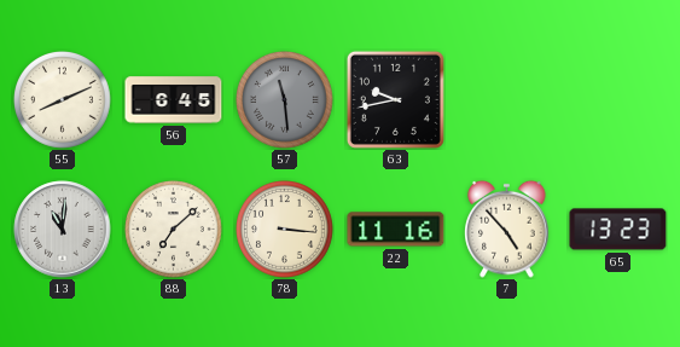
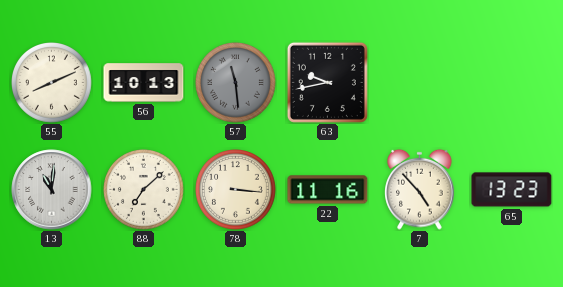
56: 6:45 -> 10:13 (144, 83)
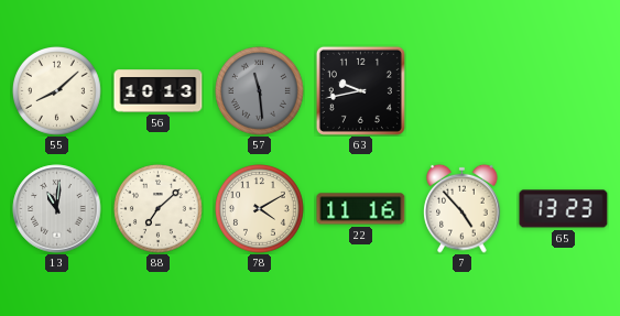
55: 8:11 -> 8:08 (57, 91)
78: 3:16 -> 4:10 (260, 209)
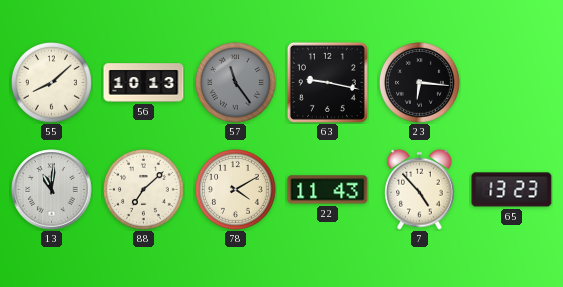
57: 11:29 -> 11:24 (236, 83)
63: 9:43 -> 9:17 (327, 82)
23: none -> 6:16 (420, 83)
22: 11:16 -> 11:43 (328, 190)
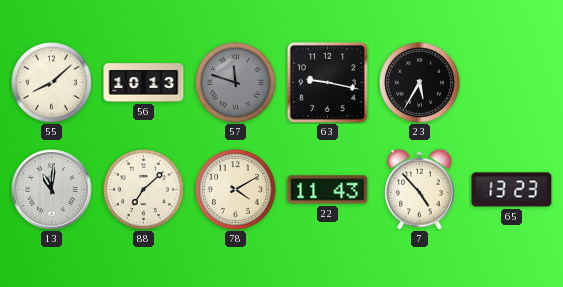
57: 11:24 -> 11:48 (236, 83)
23: 6:16 -> 5:35 (420, 83)
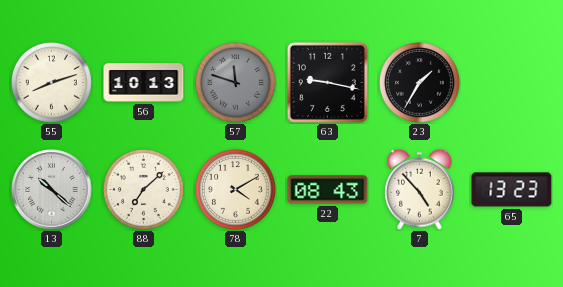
55: 8:08 -> 8:12 (52, 83)
23: 5:35 -> 1:35 (420, 83)
13: 11:01 -> 10:22 (52, 190)
22: 11:43 -> 08:43 (328, 190)
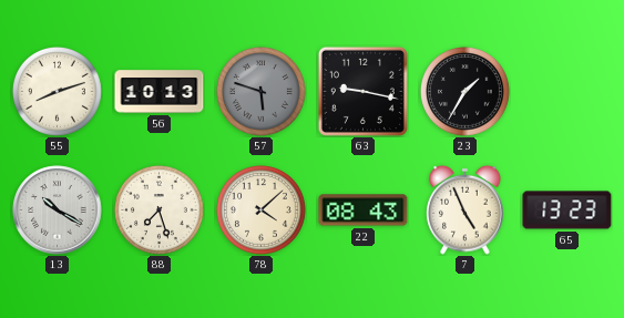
57: 11:48 -> 5:48 (262, 92)
13: 10:22 -> 10:20 (58, 211)
88: 7:08 -> 7:27 (160, 211)
78: 4:10 -> 4:08 (262, 211)
7: 4:53 -> 4:56 (466, 209)
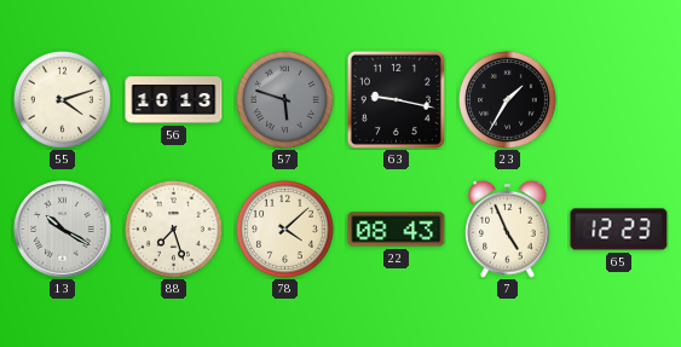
55: 8:12 -> 4:12 (63, 100)
65: 13:23 -> 12:23 (619, 230)
